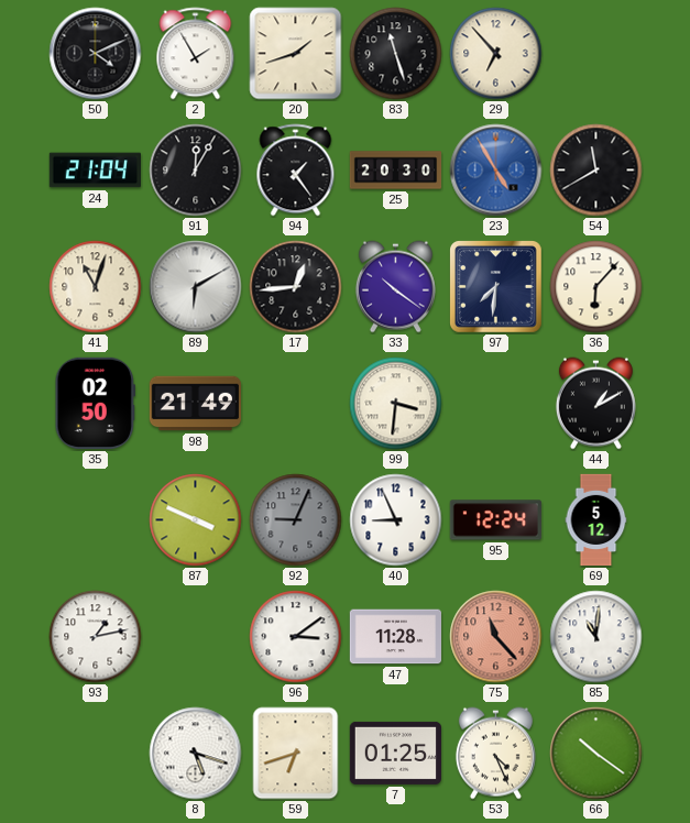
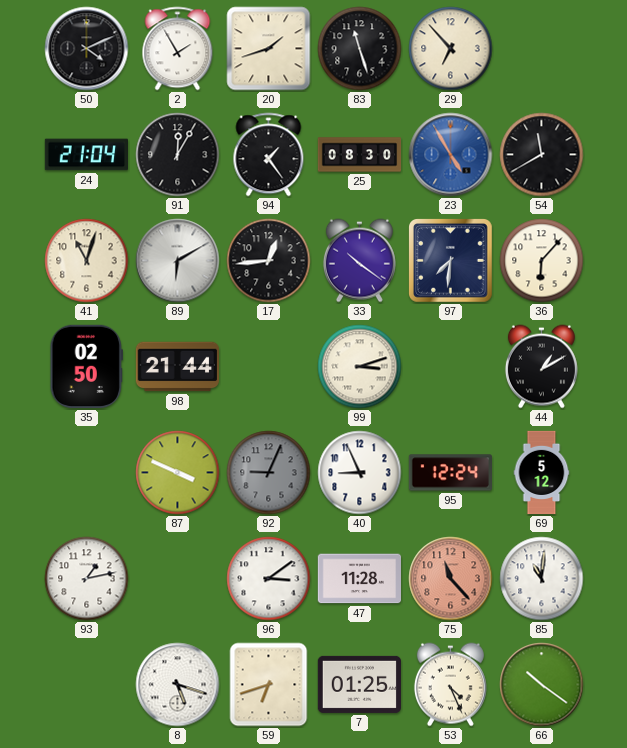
25: 20:30 -> 08:30 (360, 155)
98: 21:49 -> 21:44 (177, 367)
99: 3:31 -> 3:12 (360, 367)
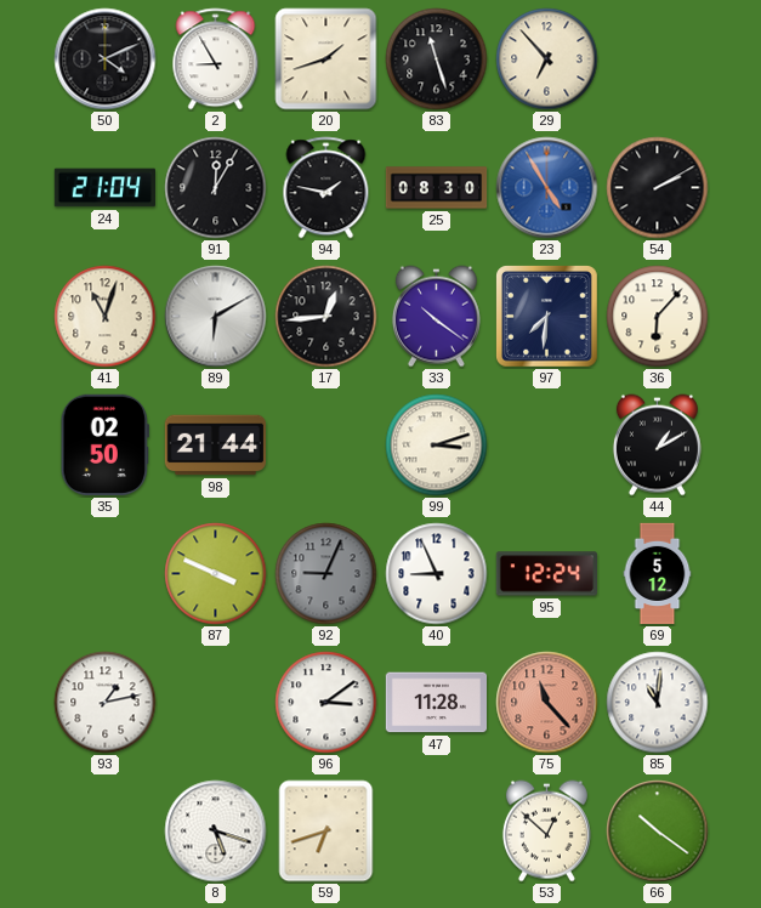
2: 1:55 -> 8:55 (216, 59)
94: 1:24 -> 1:47 (326, 188)
54: 11:40 -> 2:10 (658, 188)
7: 01:25 -> none (359, 684)
53: 4:26 -> 12:52 (546, 832)
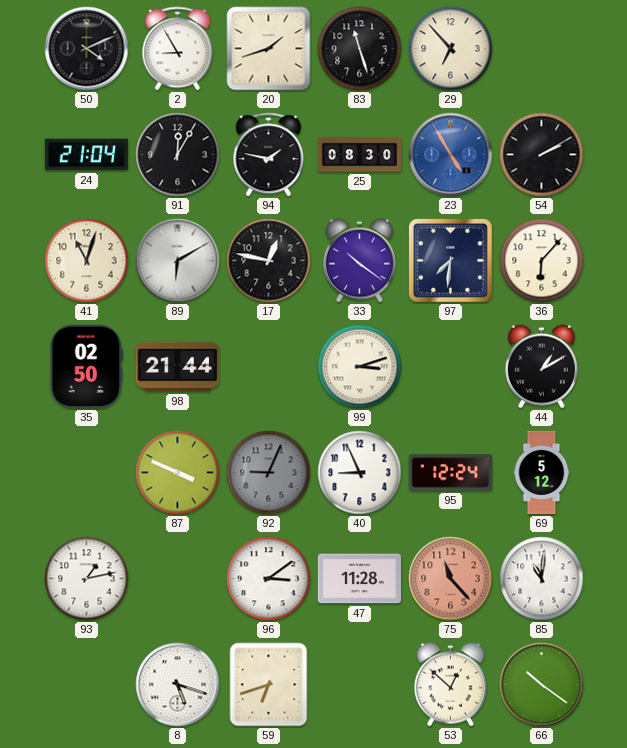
17: 12:44 -> 12:47 (269, 261)
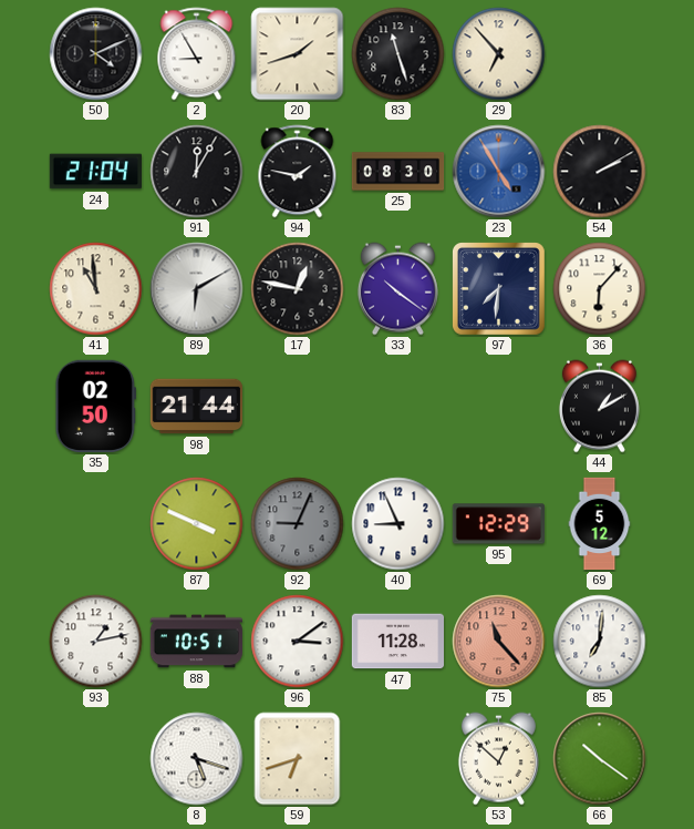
41: 11:03 -> 10:59 (96, 289)
99: 3:12 -> none (360, 367)
95: 12:24 -> 12:29 (498, 524)
88: none -> 10:51 (196, 642)
85: 11:01 -> 7:01 (600, 642)
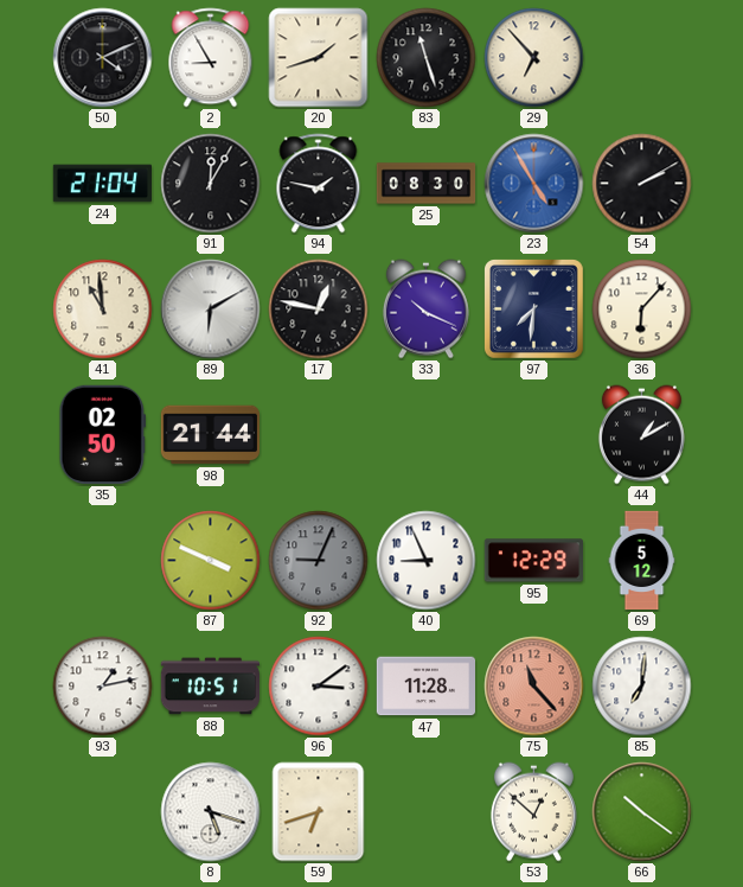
33: 10:21 -> 10:19 (425, 310)
